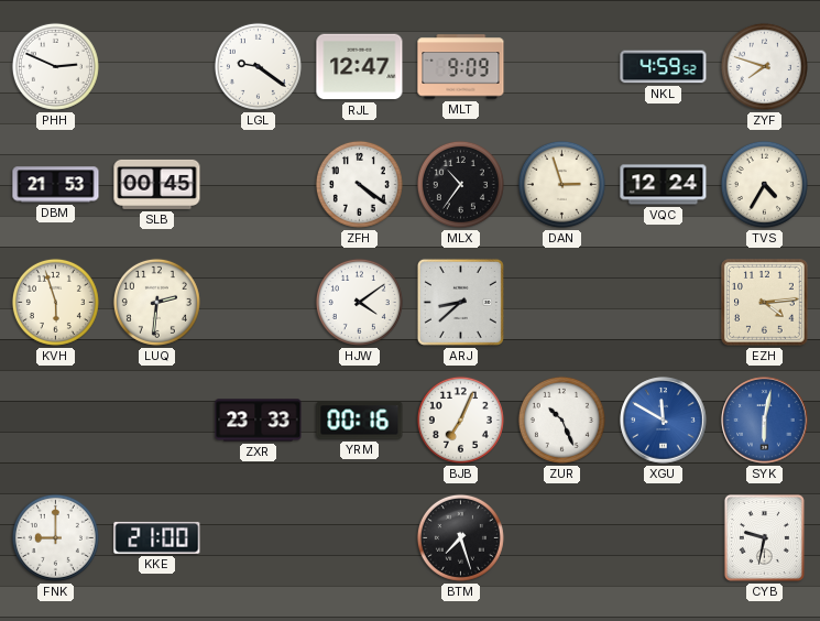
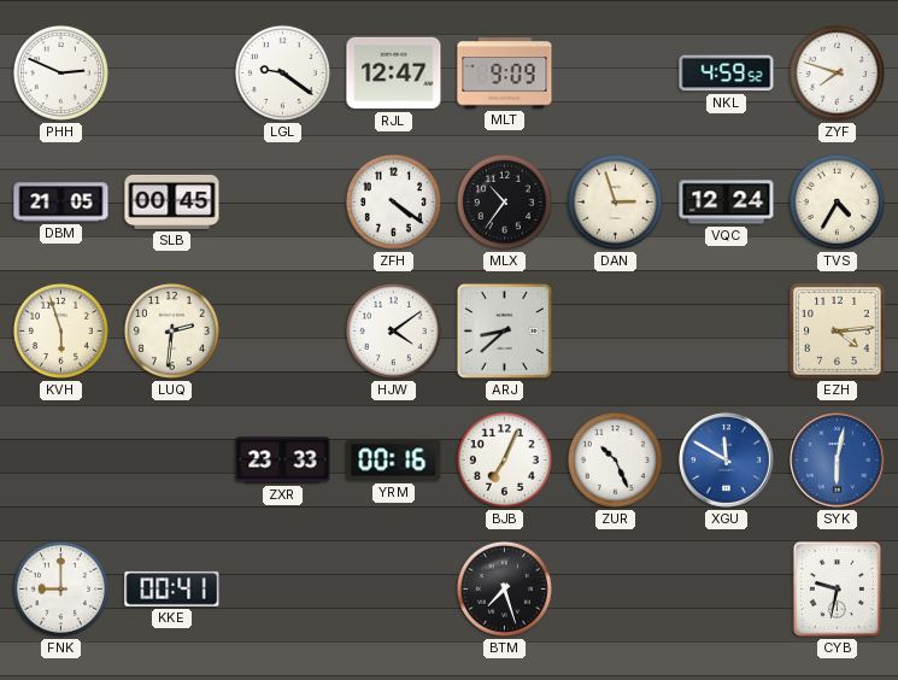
DBM: 21:53 -> 21:05 (61, 203)
KKE: 21:00 -> 00:41 (172, 588)
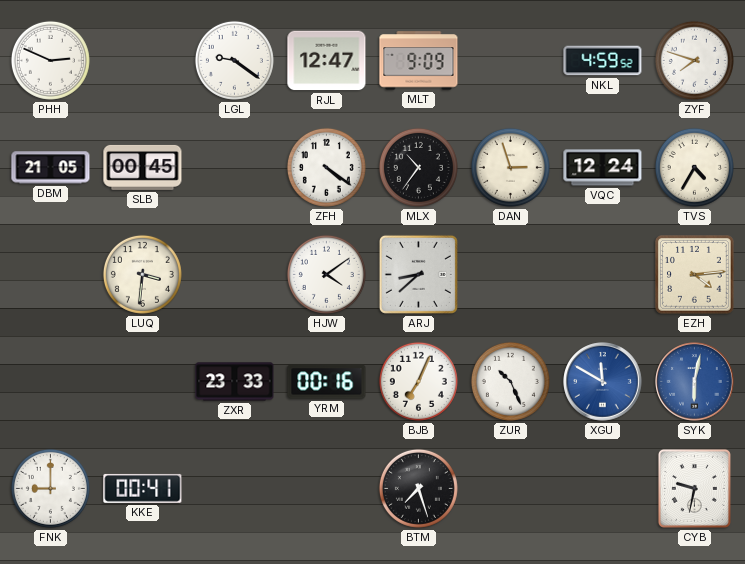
KVH: 5:57 -> none (60, 330)
LUQ: 2:31 -> 3:31 (142, 274)
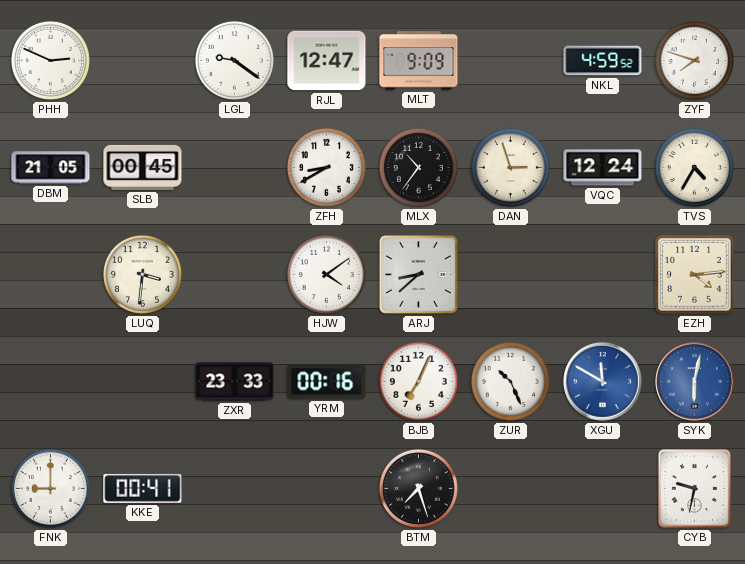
ZFH: 4:21 -> 8:40 (326, 167)
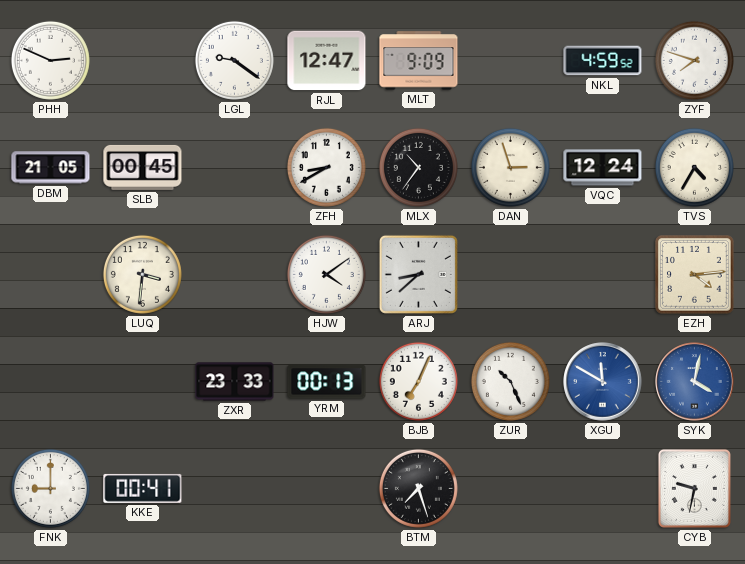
YRM: 00:16 -> 00:13 (327, 382)
SYK: 6:02 -> 4:02 (695, 382)
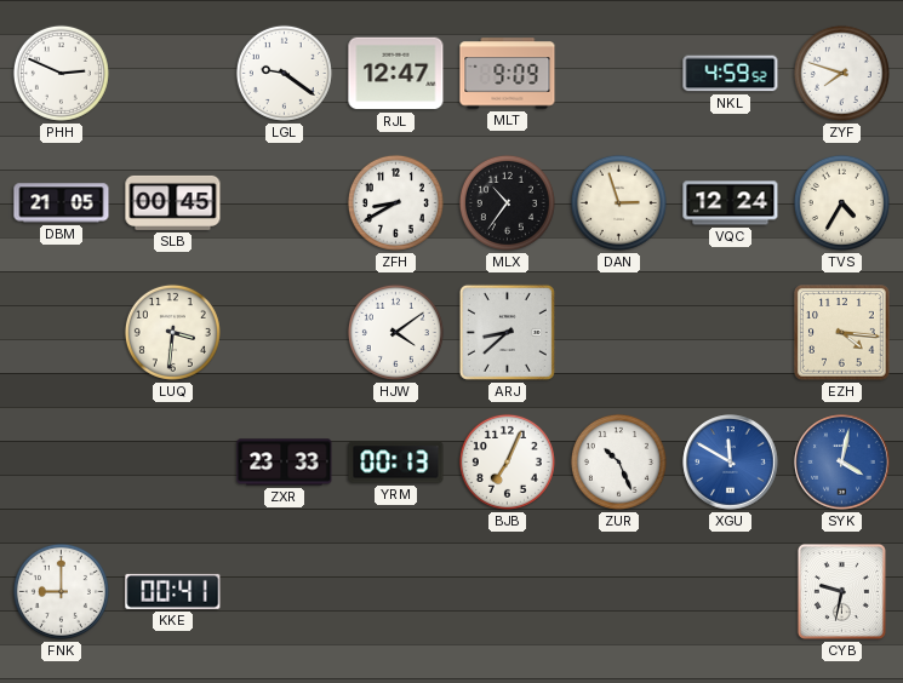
EZH: 4:14 -> 4:16 (842, 333)
BTM: 7:27 -> none (418, 488)
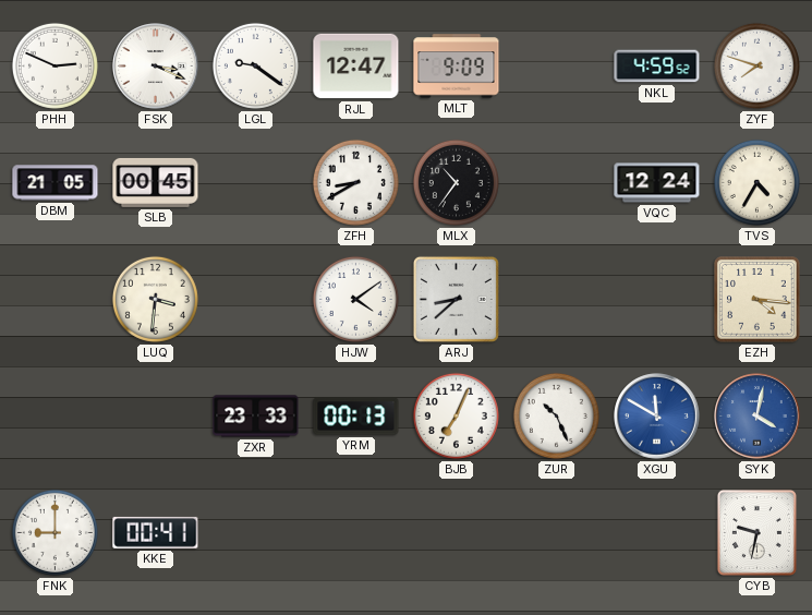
FSK: none -> 3:19 (156, 67)
DAN: 2:57 -> none (618, 202)
